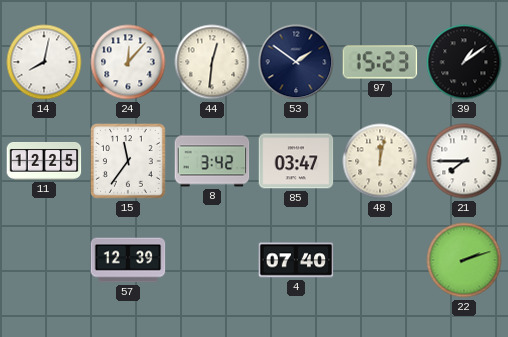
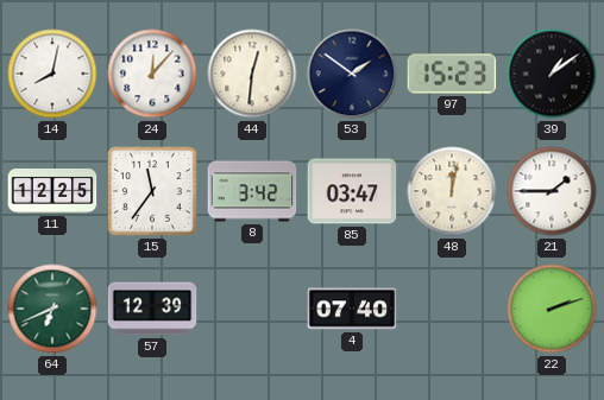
21: 7:45 -> 1:45 (552, 191)
64: none -> 6:41 (52, 309)
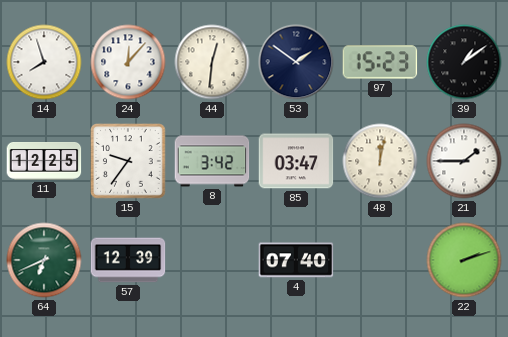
14: 8:02 -> 7:57 (44, 62)
15: 11:36 -> 9:36 (128, 161)
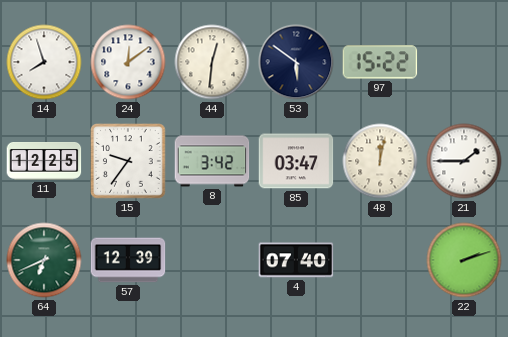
24: 12:07 -> 12:09 (128, 62)
53: 1:51 -> 5:51 (296, 62)
97: 15:23 -> 15:22 (380, 62)
39: 1:09 -> none (464, 62)
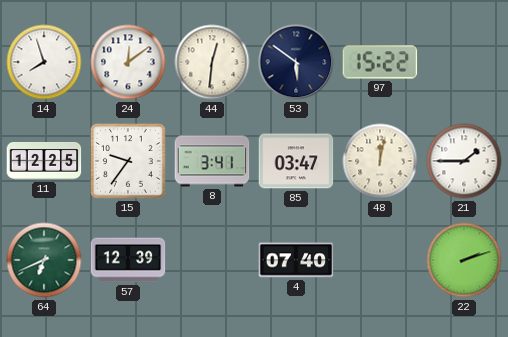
8: 3:42 -> 3:41 (212, 161)
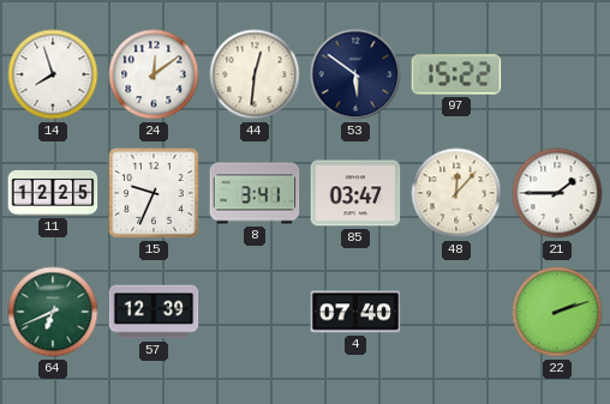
15: 9:36 -> 9:34 (154, 193)
48: 12:02 -> 12:07 (456, 193)
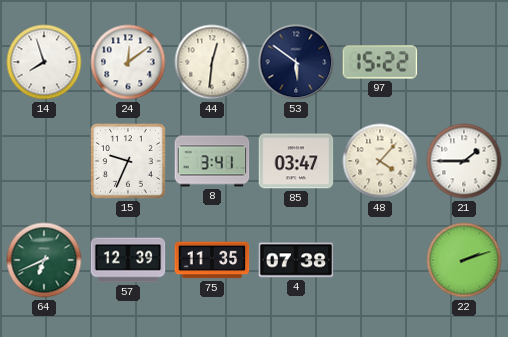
11: 12:25 -> none (53, 194)
48: 12:07 -> 4:07 (380, 161)
75: none -> 11:35 (212, 260)
4: 07:40 -> 07:38 (296, 260)
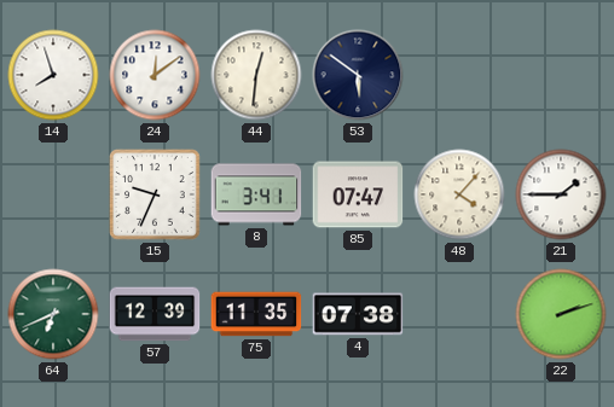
97: 15:22 -> none (380, 62)
85: 03:47 -> 07:47 (358, 194)
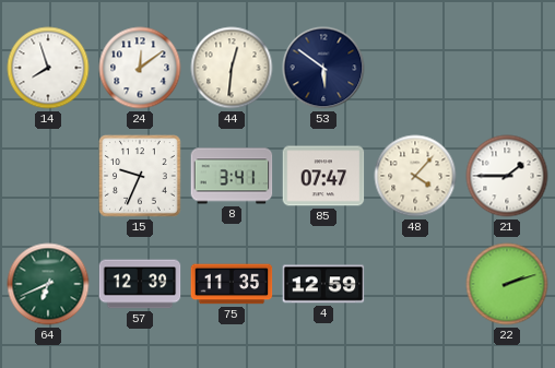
4: 07:38 -> 12:59 (323, 284)
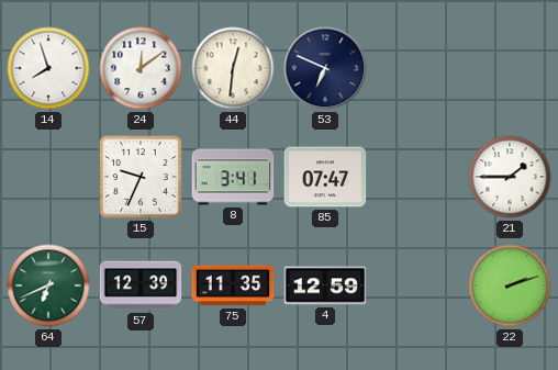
53: 5:51 -> 6:49 (325, 68)
48: 4:07 -> none (415, 176)
